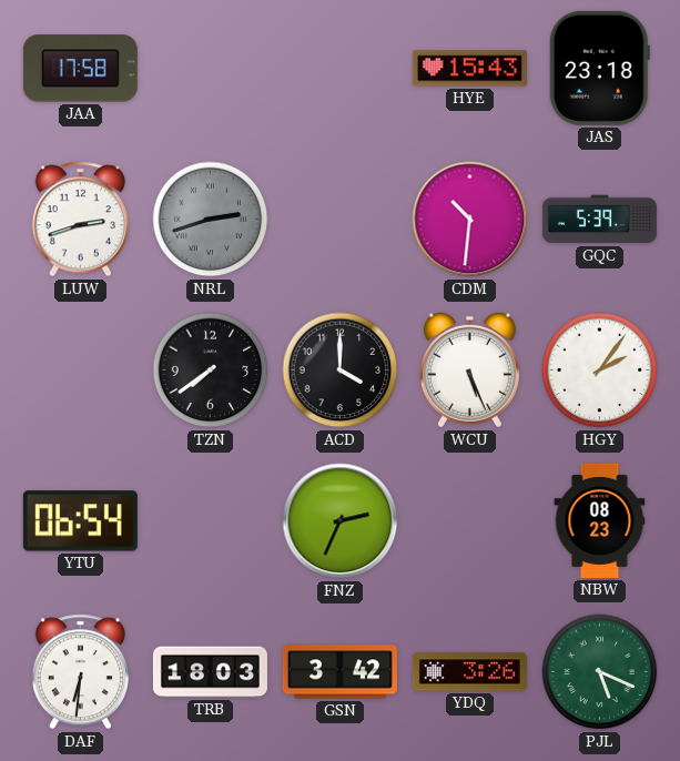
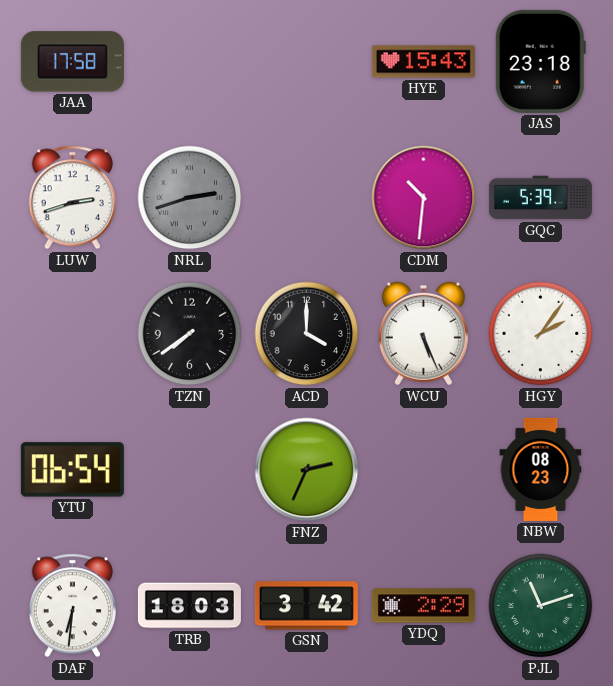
YDQ: 3:26 -> 2:29 (423, 606)
PJL: 5:19 -> 11:12 (541, 606)
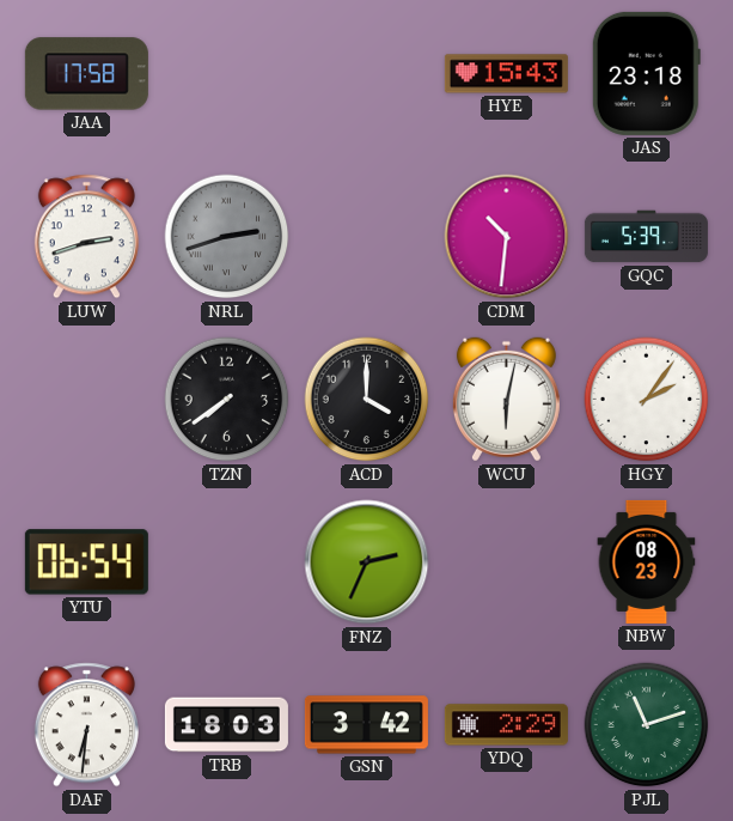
WCU: 5:26 -> 6:02 (506, 400)
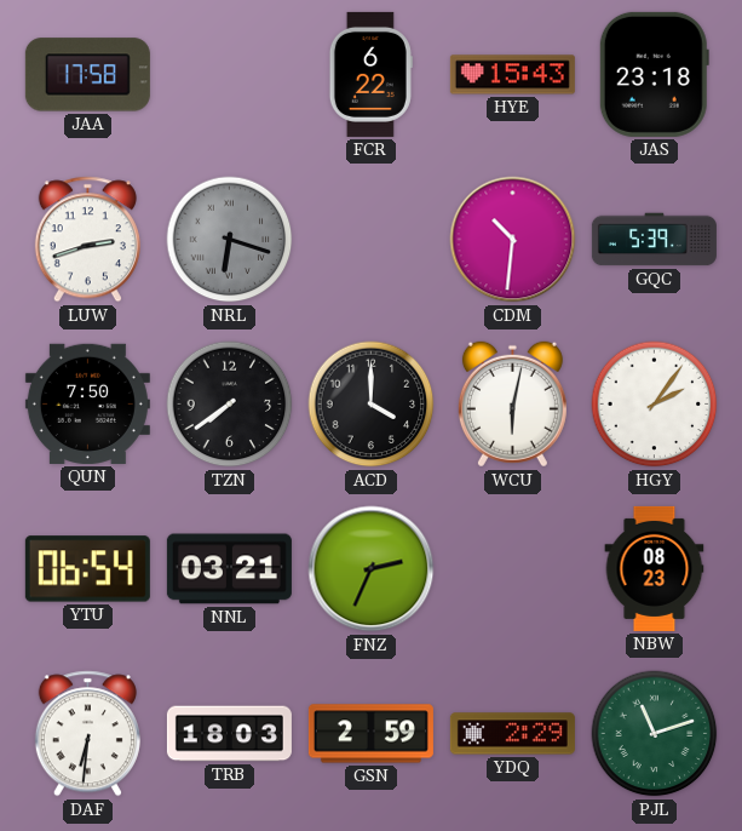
FCR: none -> 6:22 (370, 74)
NRL: 2:42 -> 6:18 (230, 240)
QUN: none -> 7:50 (87, 403)
NNL: none -> 03:21 (229, 569)
GSN: 3:42 -> 2:59 (370, 734)
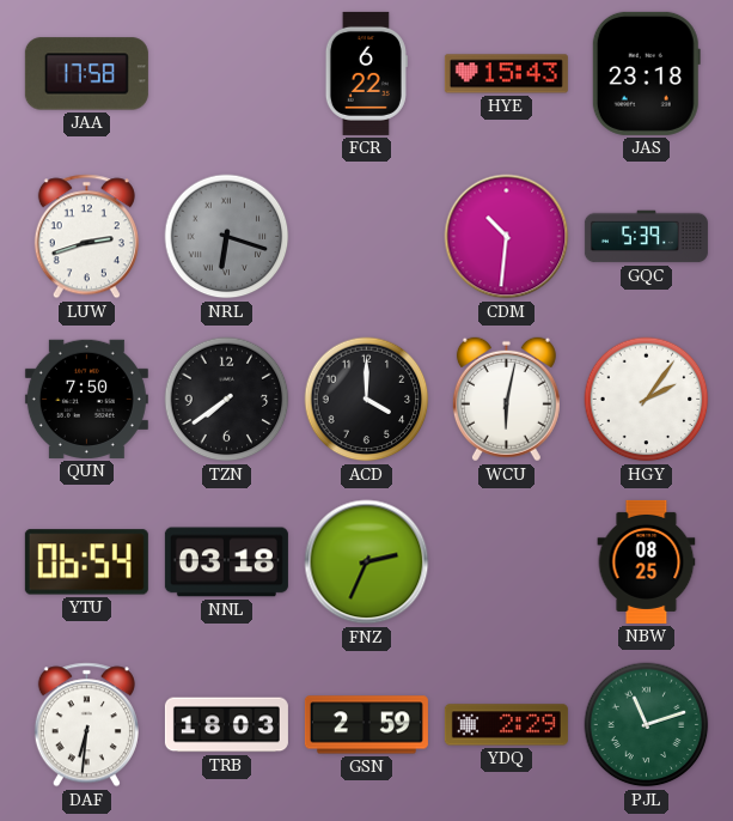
NNL: 03:21 -> 03:18 (226, 562)
NBW: 08:23 -> 08:25 (647, 561)
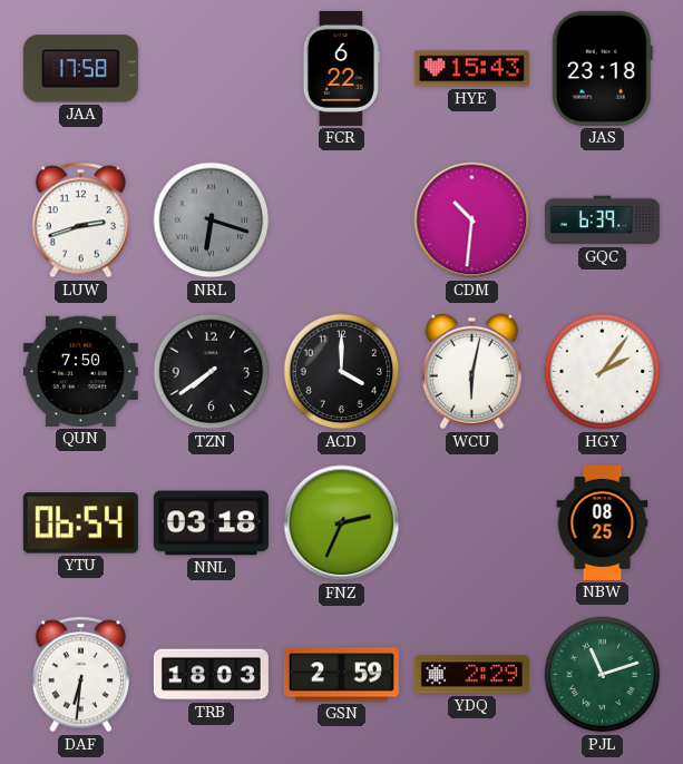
GQC: 5:39 -> 6:39 (602, 221)
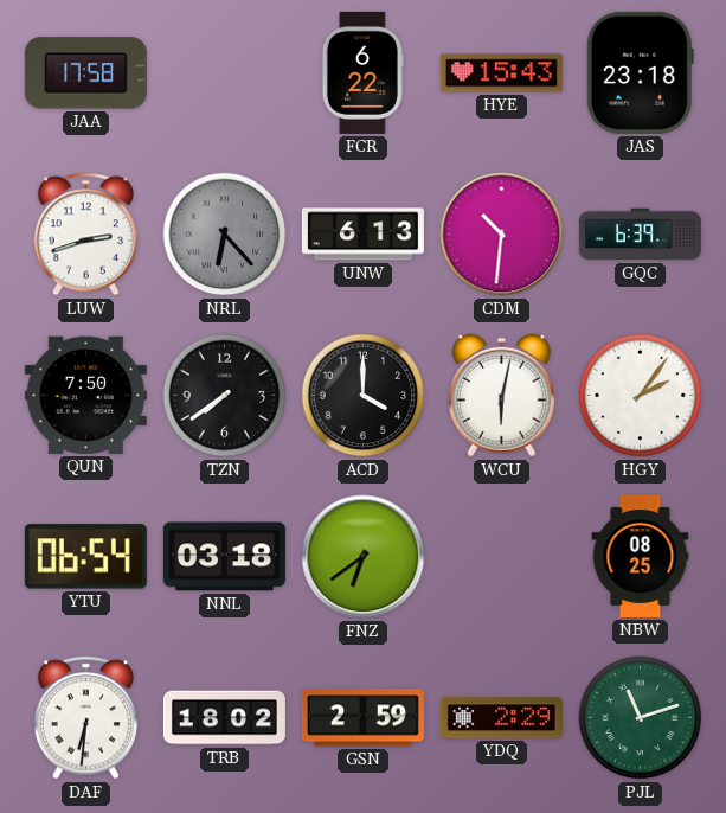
NRL: 6:18 -> 6:23 (225, 235)
UNW: none -> 6:13 (362, 235)
FNZ: 2:34 -> 6:39 (364, 557)
TRB: 18:03 -> 18:02 (224, 718)
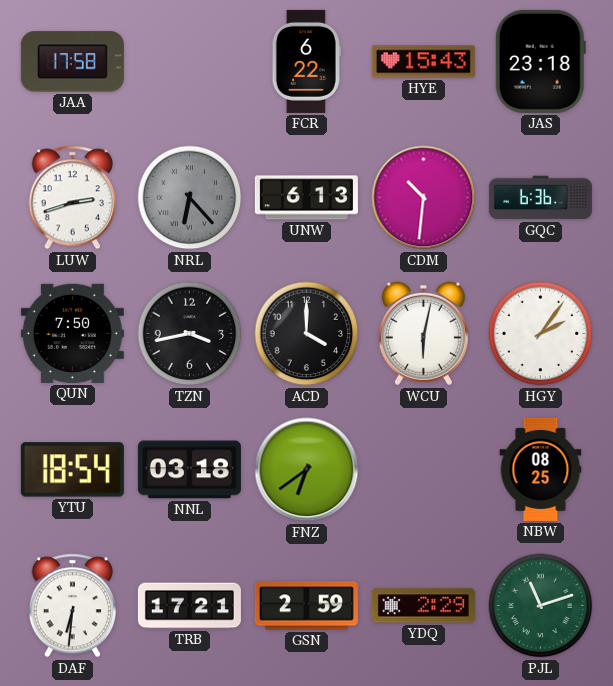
GQC: 6:39 -> 6:36 (540, 198)
TZN: 7:39 -> 3:43 (190, 334)
YTU: 06:54 -> 18:54 (72, 470)
TRB: 18:02 -> 17:21 (189, 606)
